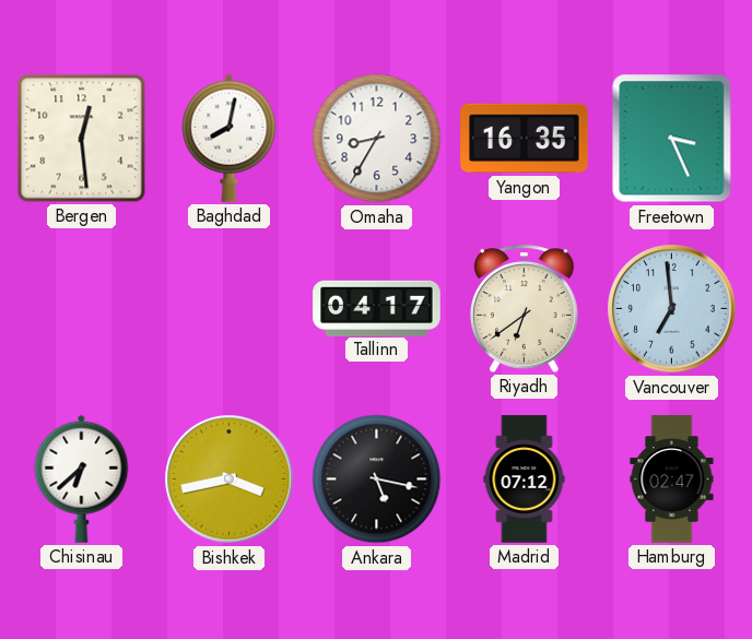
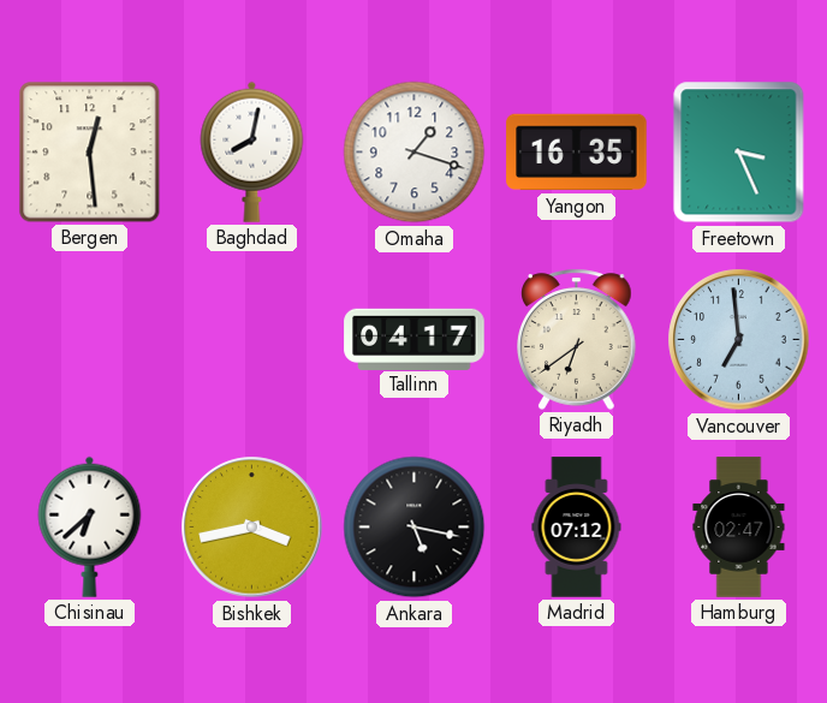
Omaha: 8:35 -> 1:18 (415, 153)
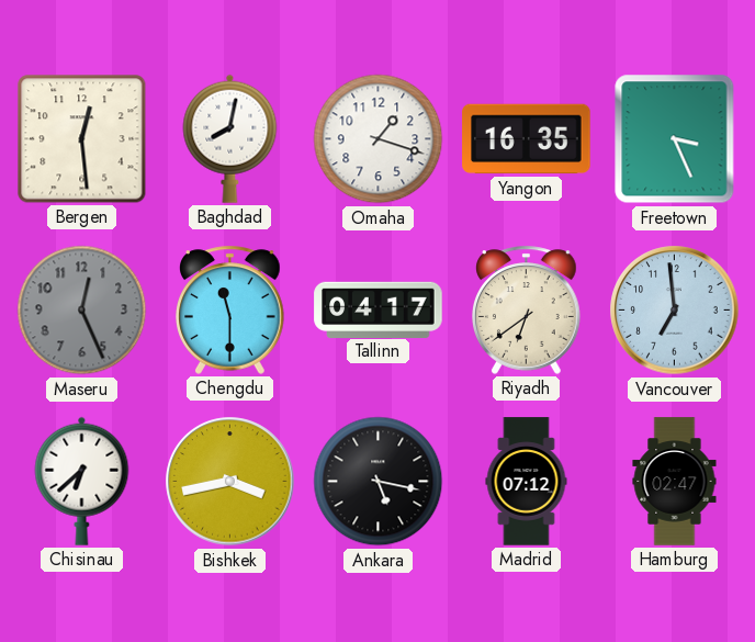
Maseru: none -> 12:26 (82, 311)
Chengdu: none -> 11:30 (230, 309)
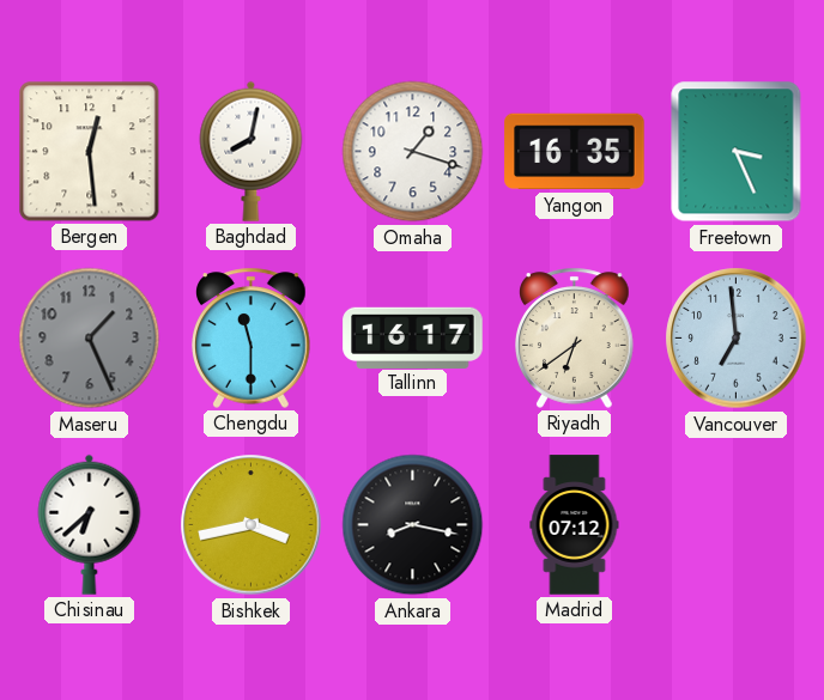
Maseru: 12:26 -> 1:26 (90, 339)
Tallinn: 04:17 -> 16:17 (413, 337)
Ankara: 5:17 -> 8:17 (413, 525)
Hamburg: 02:47 -> none (675, 482)
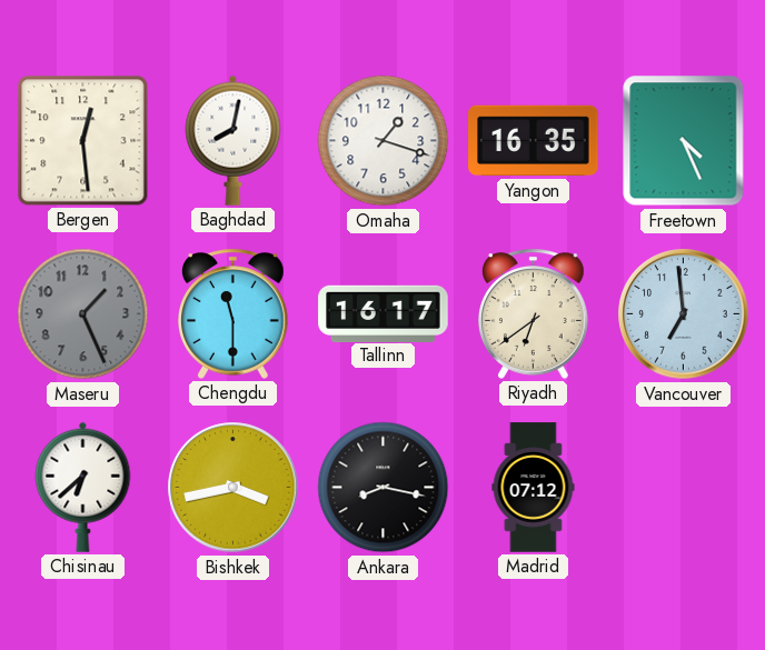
Freetown: 3:26 -> 4:26 (684, 141)
